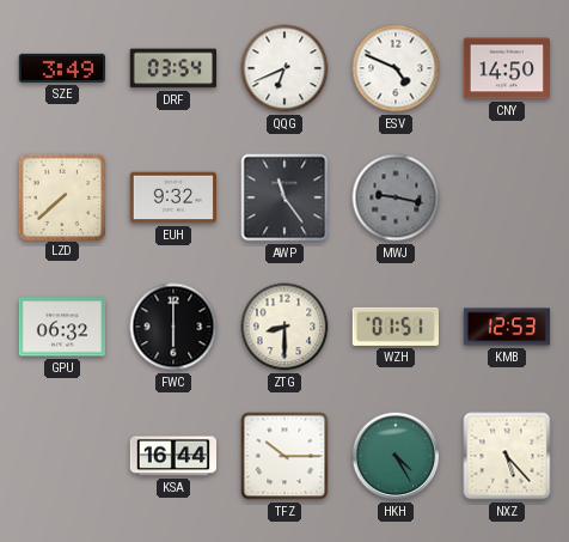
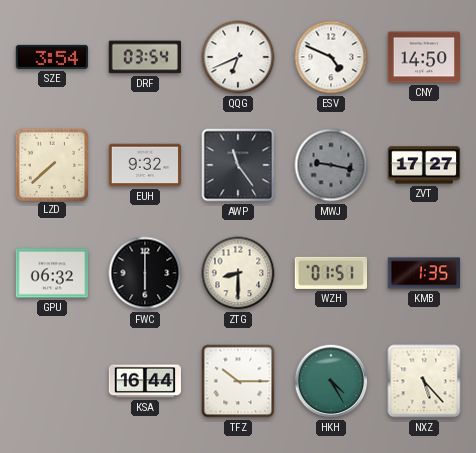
SZE: 3:49 -> 3:54 (51, 57)
ZVT: none -> 17:27 (424, 165)
KMB: 12:53 -> 1:35 (424, 273)
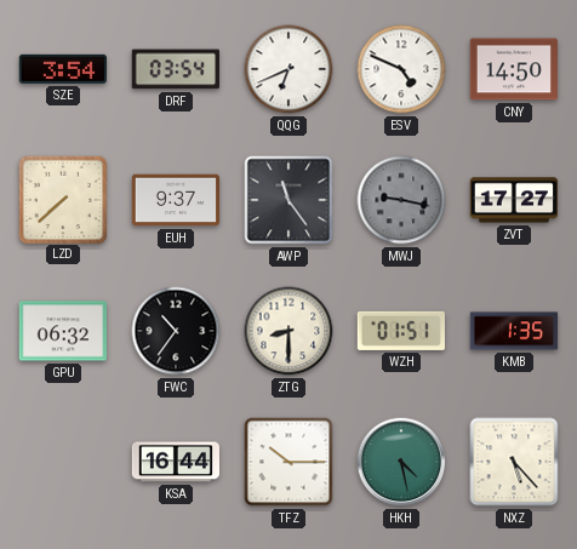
EUH: 9:32 -> 9:37 (176, 200)
FWC: 6:00 -> 10:36 (176, 331)
HKH: 4:25 -> 4:28 (401, 462)
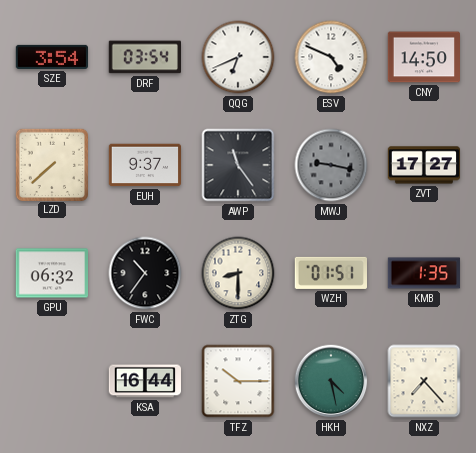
NXZ: 5:23 -> 7:23 (424, 381)
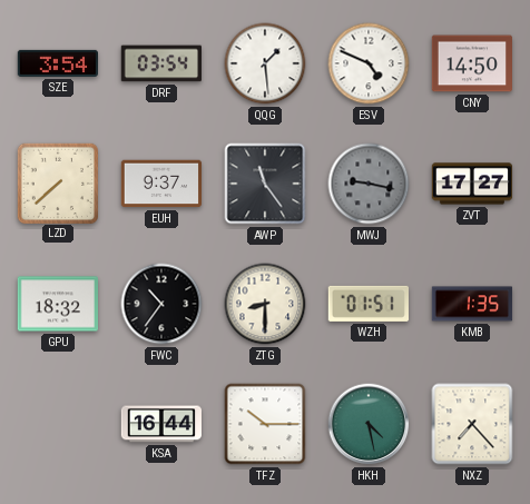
QQG: 6:41 -> 1:29 (265, 63)
GPU: 06:32 -> 18:32 (57, 304)
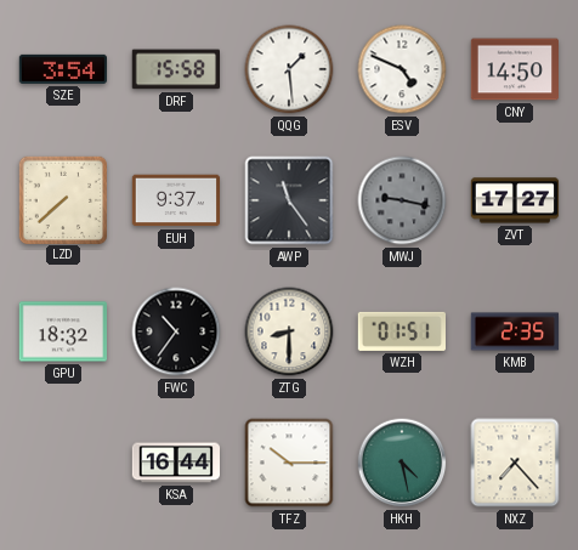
DRF: 03:54 -> 15:58 (175, 69)
KMB: 1:35 -> 2:35 (515, 331)
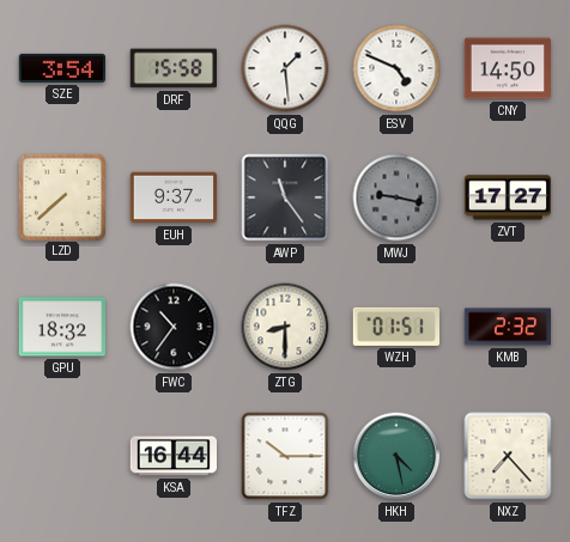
KMB: 2:35 -> 2:32 (508, 327)
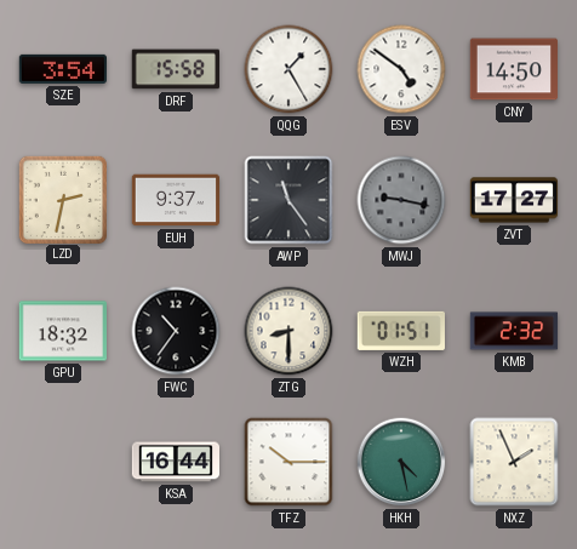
QQG: 1:29 -> 1:25 (288, 69)
ESV: 4:49 -> 4:51 (401, 69)
LZD: 7:38 -> 2:32 (62, 199)
NXZ: 7:23 -> 1:56 (514, 462)
